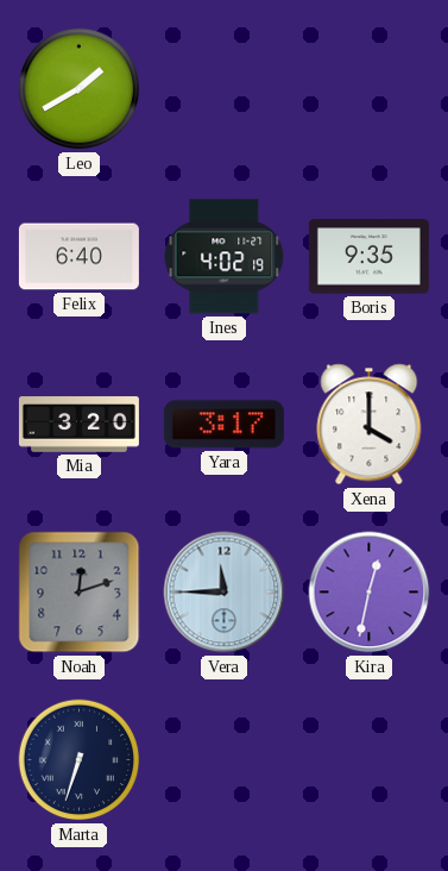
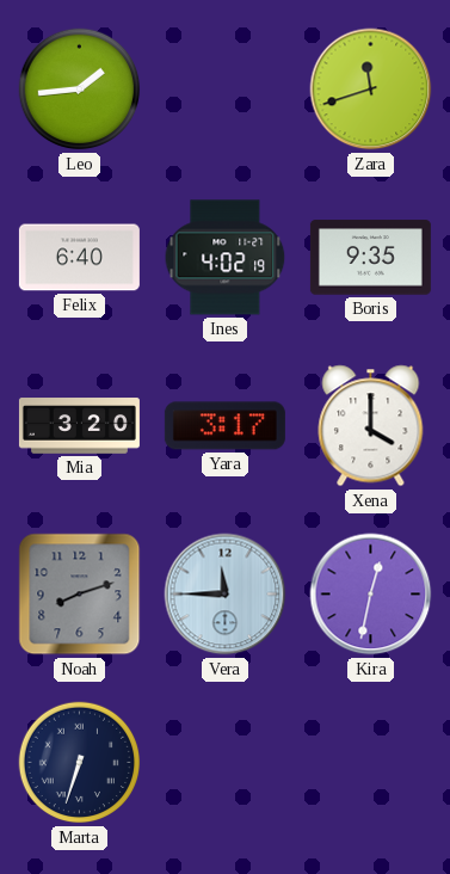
Leo: 1:40 -> 1:44 (80, 90)
Zara: none -> 11:42 (371, 90)
Noah: 12:12 -> 8:12 (80, 595)
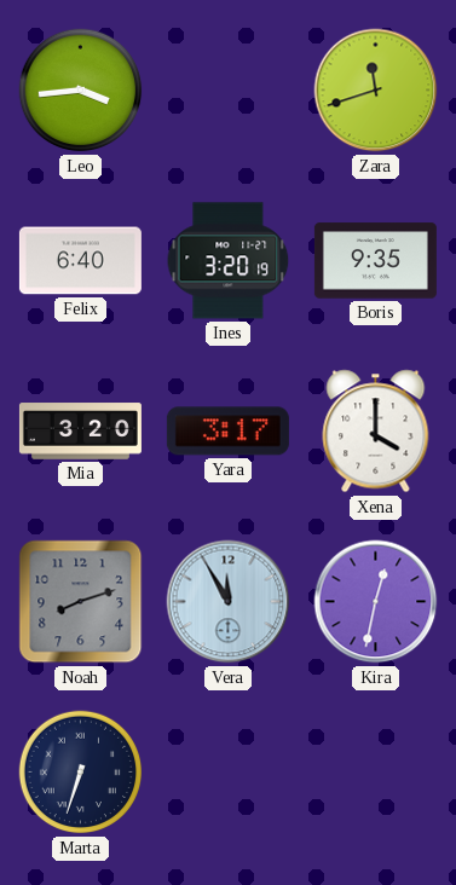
Leo: 1:44 -> 3:44 (81, 91)
Ines: 4:02 -> 3:20 (229, 261)
Vera: 11:45 -> 11:55 (229, 602)
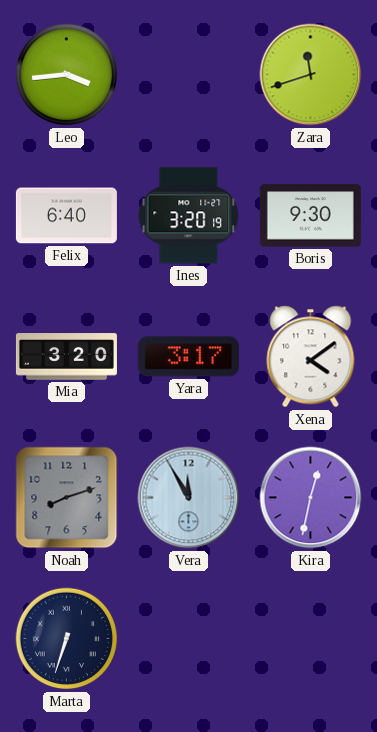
Boris: 9:35 -> 9:30 (310, 216)
Xena: 4:00 -> 4:09 (311, 357)
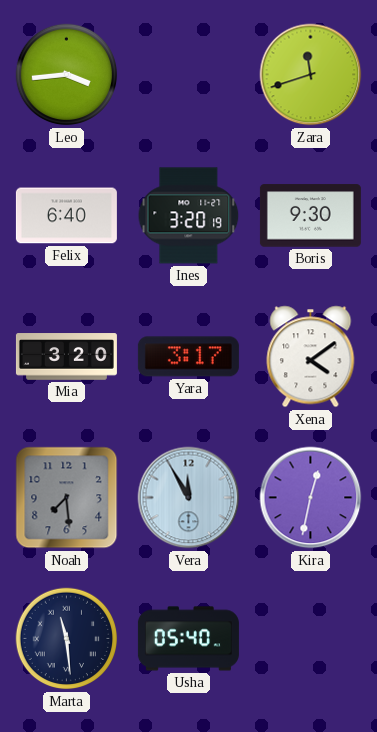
Noah: 8:12 -> 7:29 (67, 498)
Marta: 6:33 -> 11:29 (67, 639)
Usha: none -> 05:40 (188, 639)
